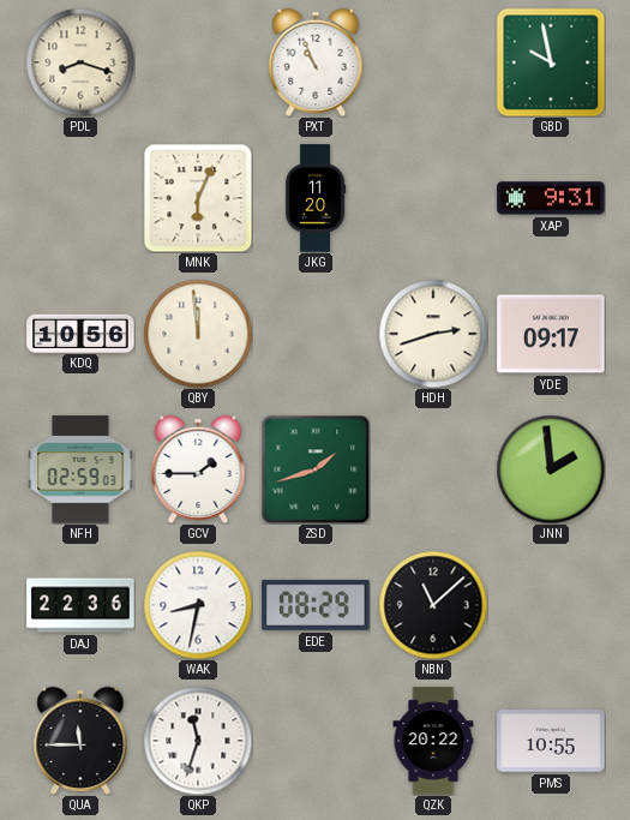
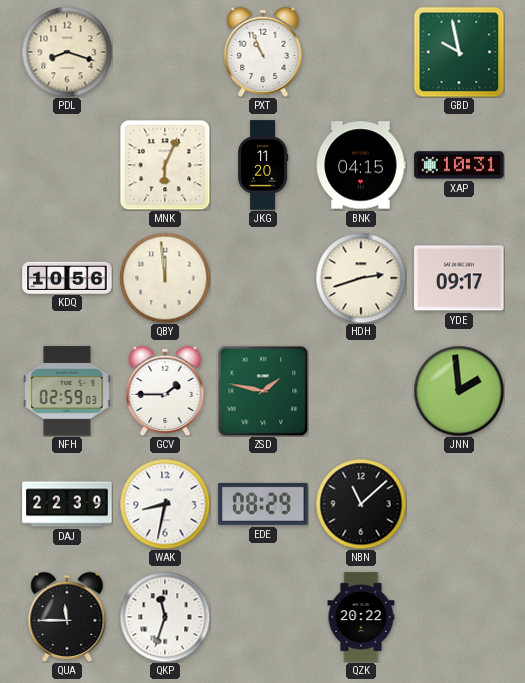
BNK: none -> 04:15 (361, 165)
XAP: 9:31 -> 10:31 (459, 165)
ZSD: 1:42 -> 1:47 (263, 391)
DAJ: 22:36 -> 22:39 (67, 504)
PMS: 10:55 -> none (551, 741)
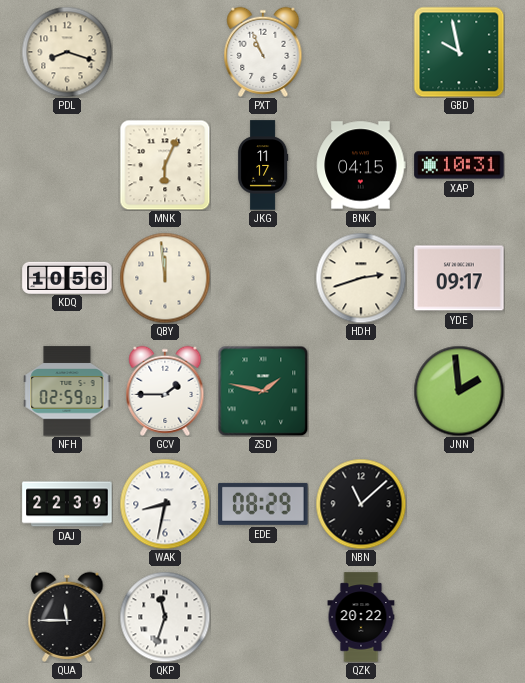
JKG: 11:20 -> 11:17 (263, 165)
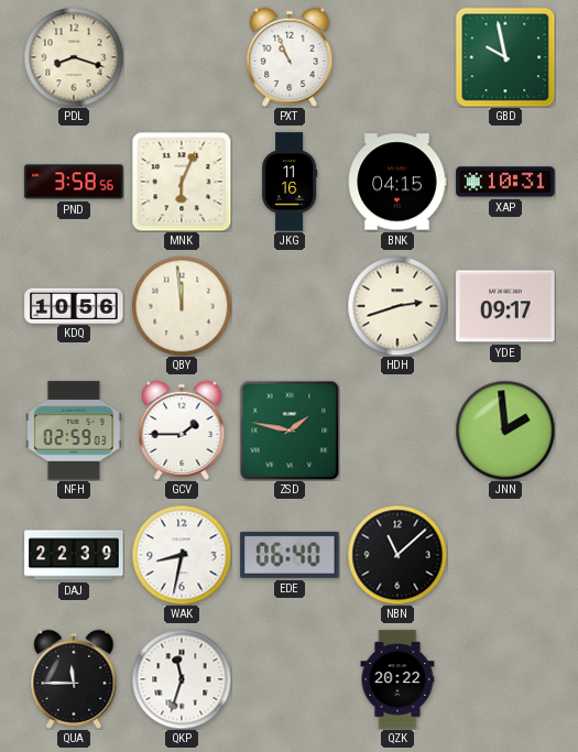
PND: none -> 3:58 (74, 182)
JKG: 11:17 -> 11:16 (290, 182)
EDE: 08:29 -> 06:40 (290, 555)
